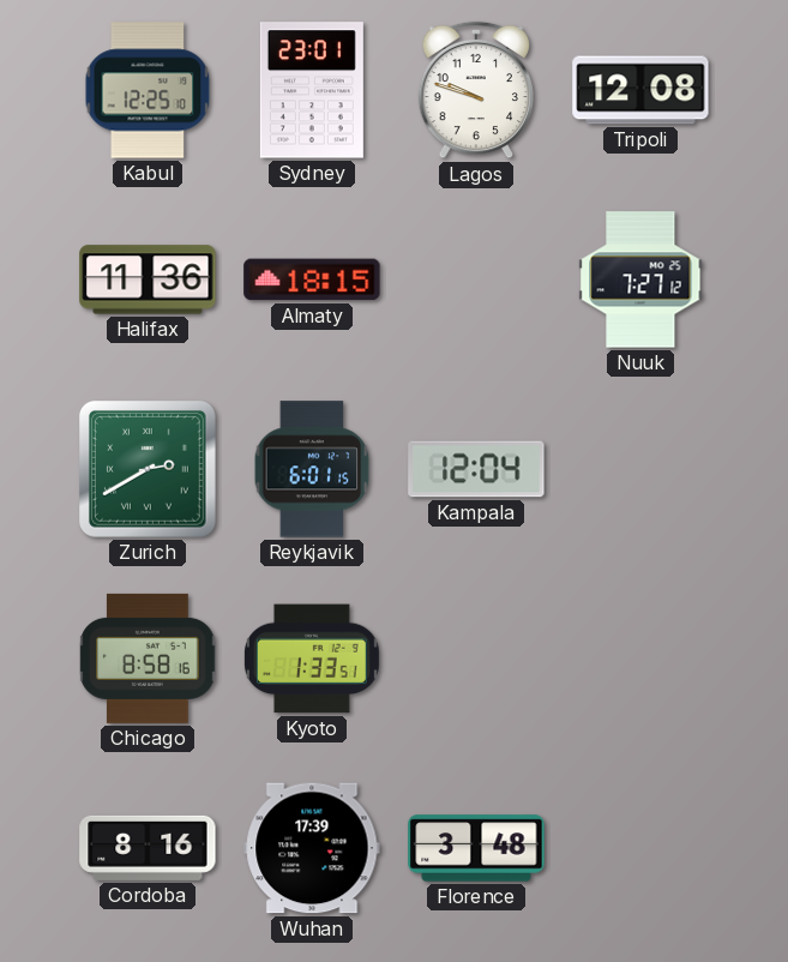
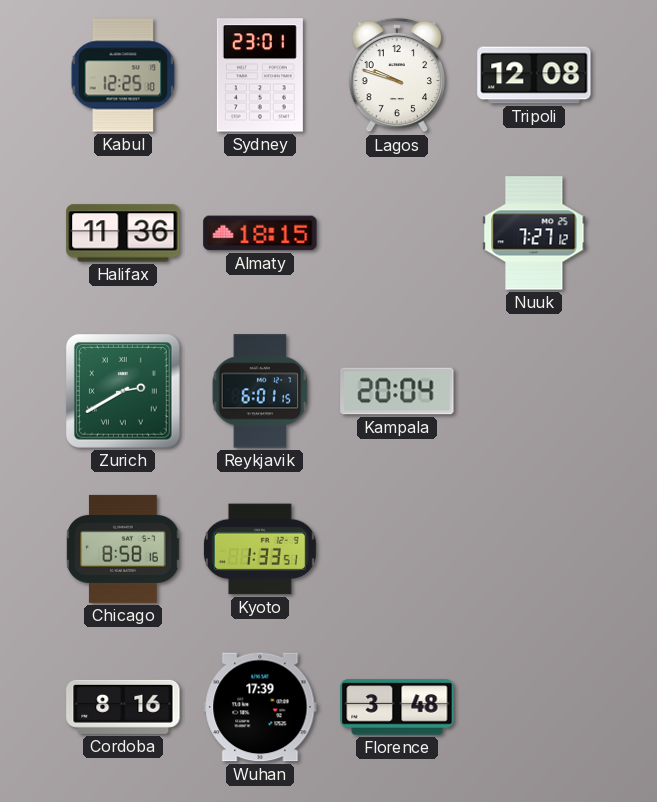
Kampala: 12:04 -> 20:04 (397, 391)
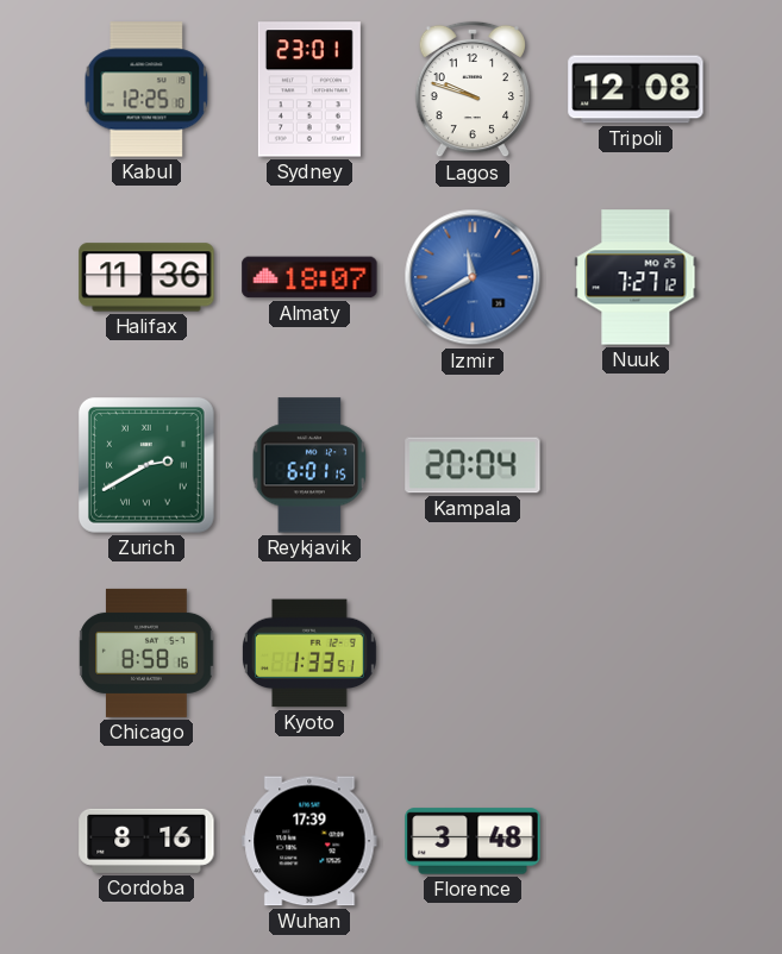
Almaty: 18:15 -> 18:07 (309, 277)
Izmir: none -> 11:40 (473, 277)
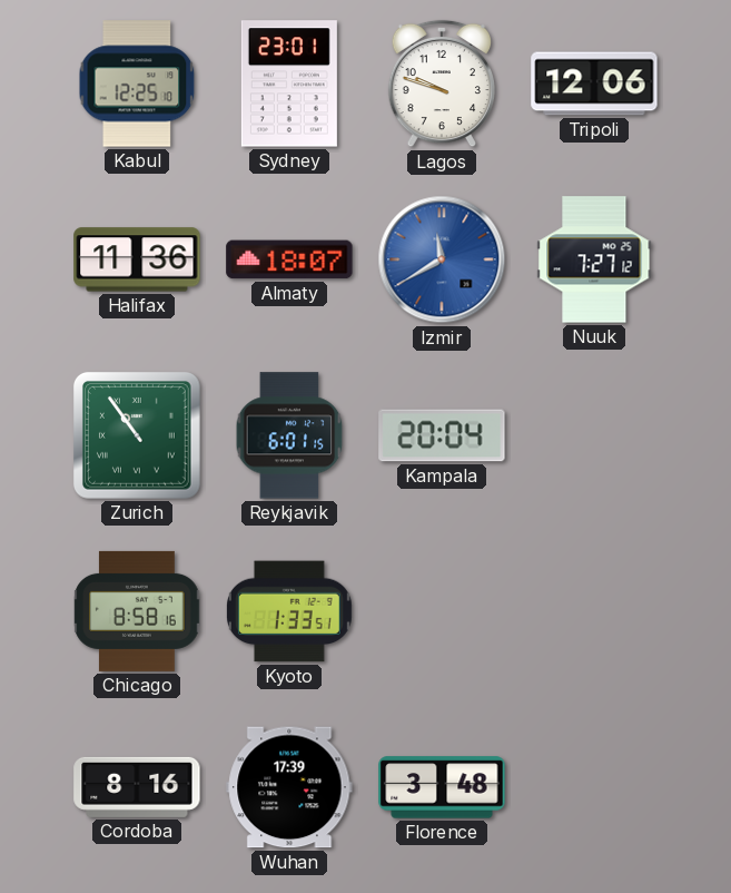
Tripoli: 12:08 -> 12:06 (594, 84)
Zurich: 2:40 -> 10:54 (137, 435)
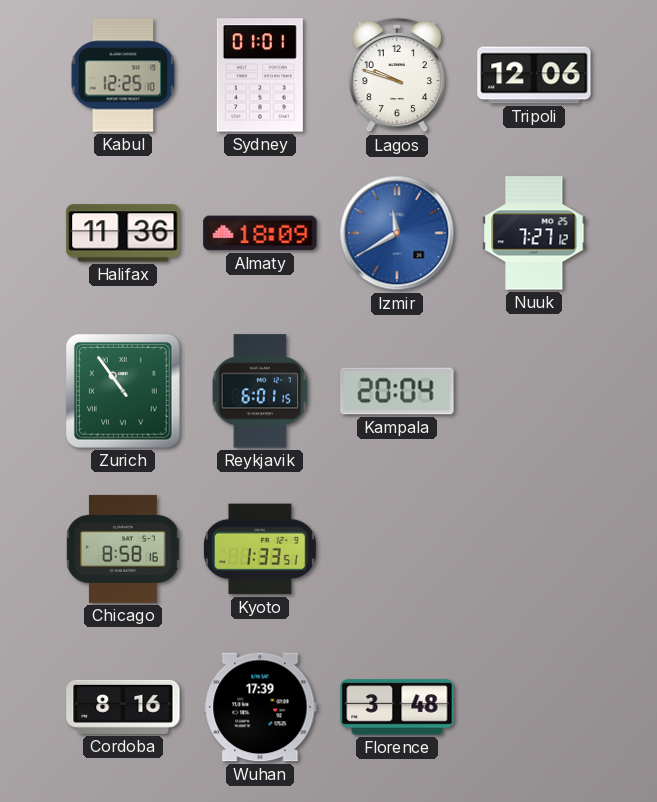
Sydney: 23:01 -> 01:01 (260, 75)
Almaty: 18:07 -> 18:09 (260, 233)
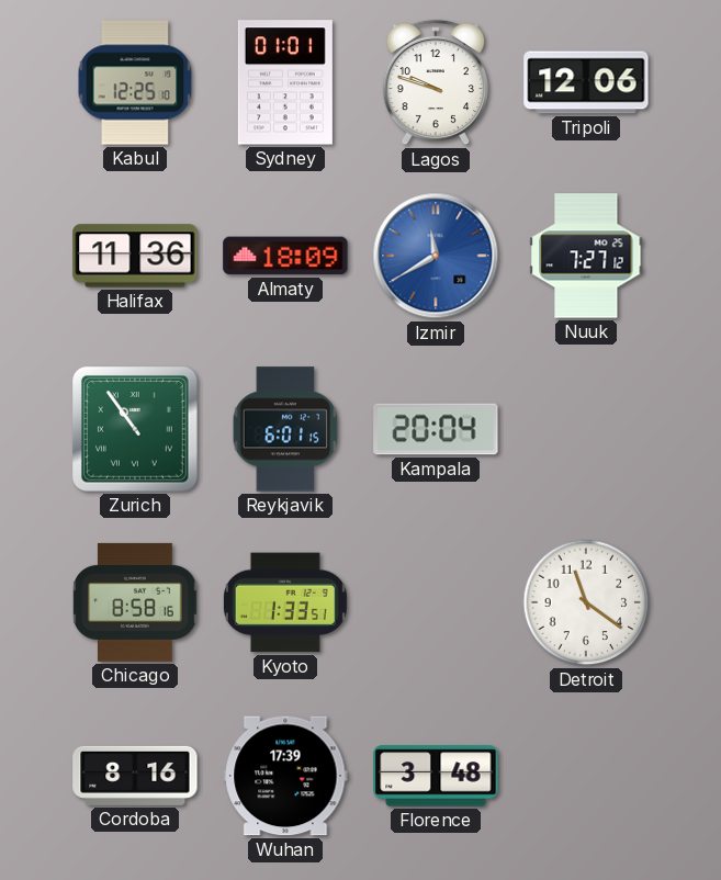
Detroit: none -> 11:21 (586, 602)
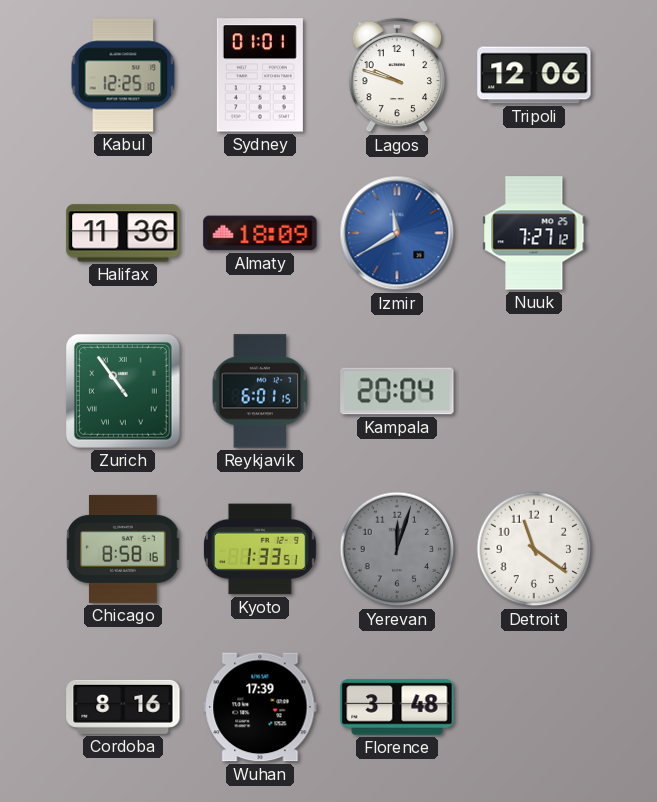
Yerevan: none -> 12:03 (397, 549)
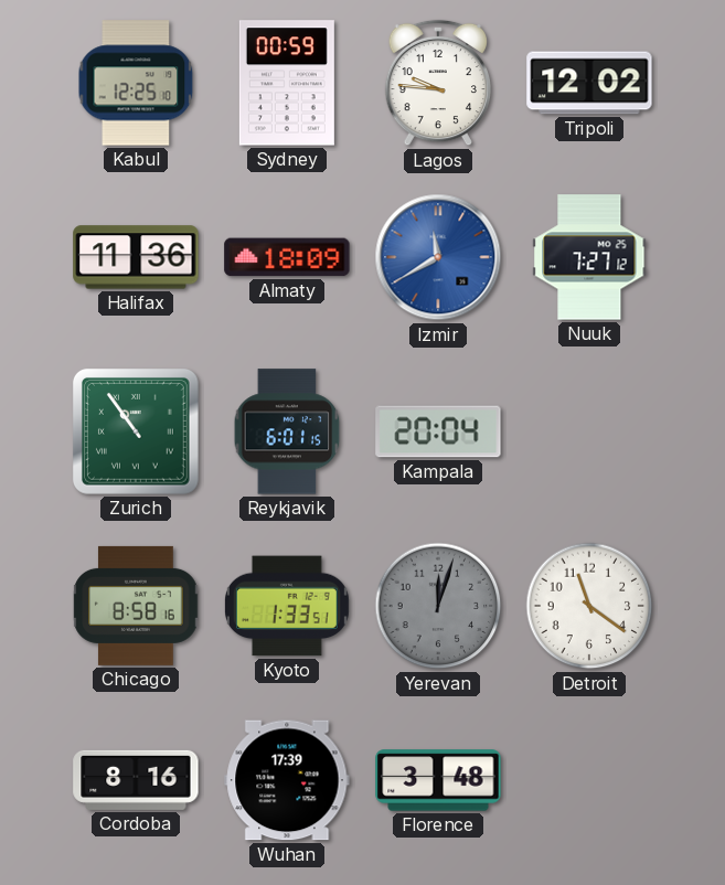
Sydney: 01:01 -> 00:59 (287, 83)
Lagos: 9:48 -> 9:46 (438, 83)
Tripoli: 12:06 -> 12:02 (589, 83)
